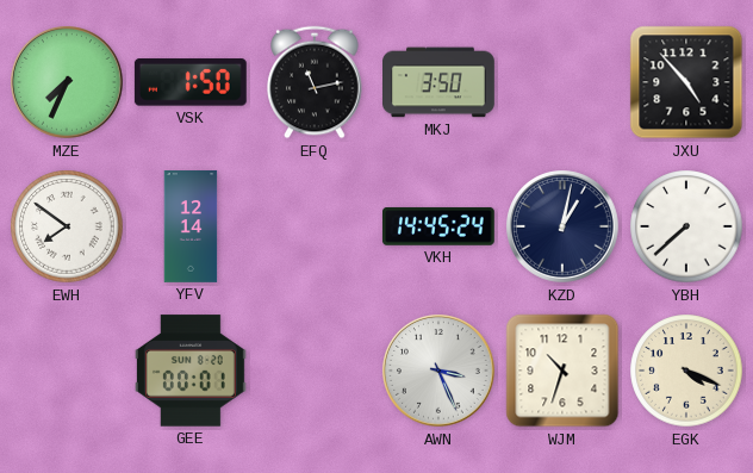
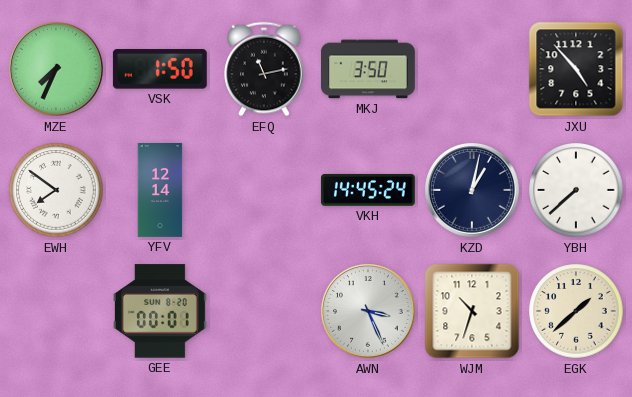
EGK: 4:19 -> 1:38 (576, 311)
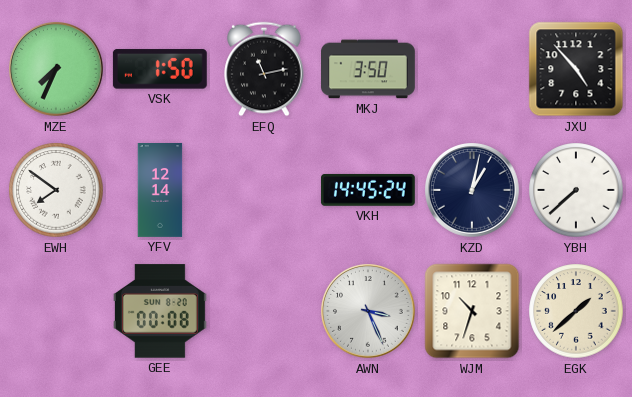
GEE: 00:01 -> 00:08 (160, 311)
